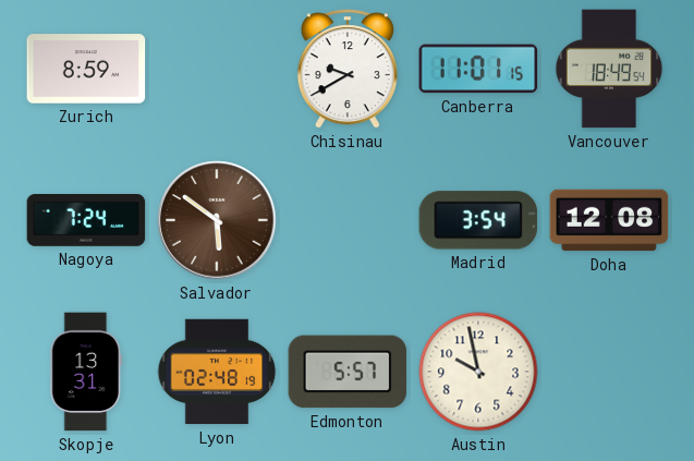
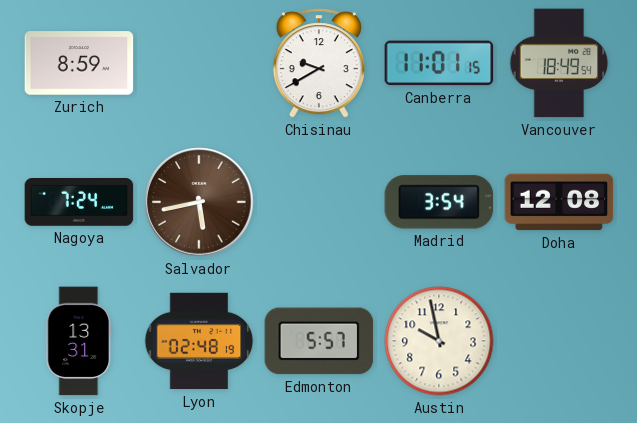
Salvador: 5:51 -> 5:43 (199, 202)
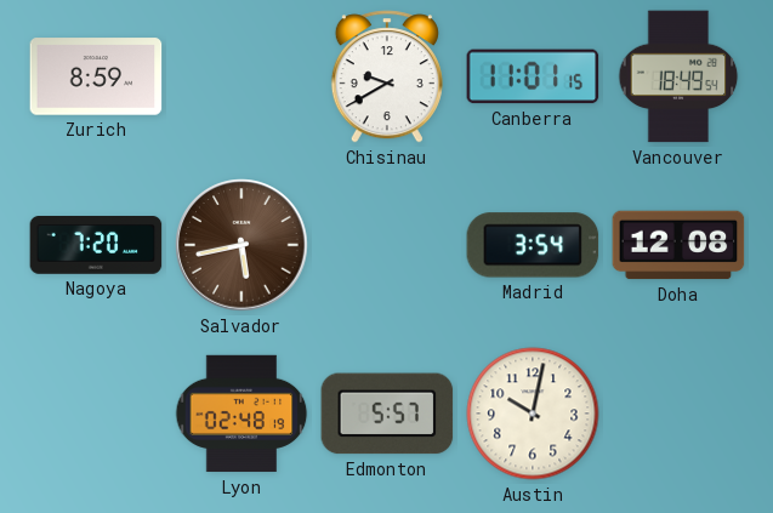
Nagoya: 7:24 -> 7:20 (96, 246)
Skopje: 13:31 -> none (79, 341)
Austin: 9:58 -> 10:02 (533, 414)
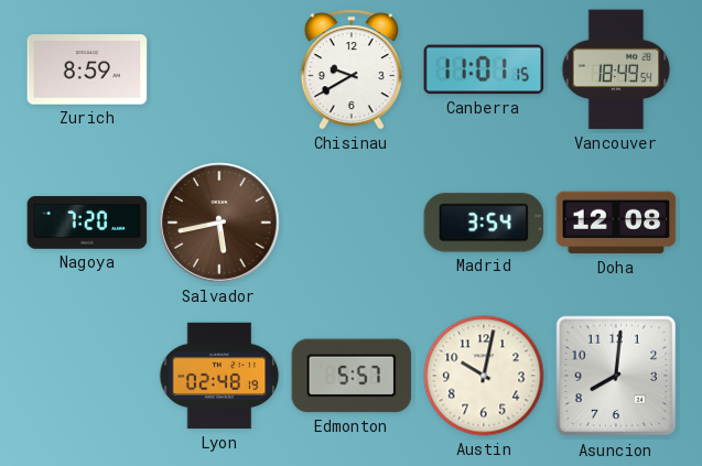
Asuncion: none -> 8:01 (616, 376)
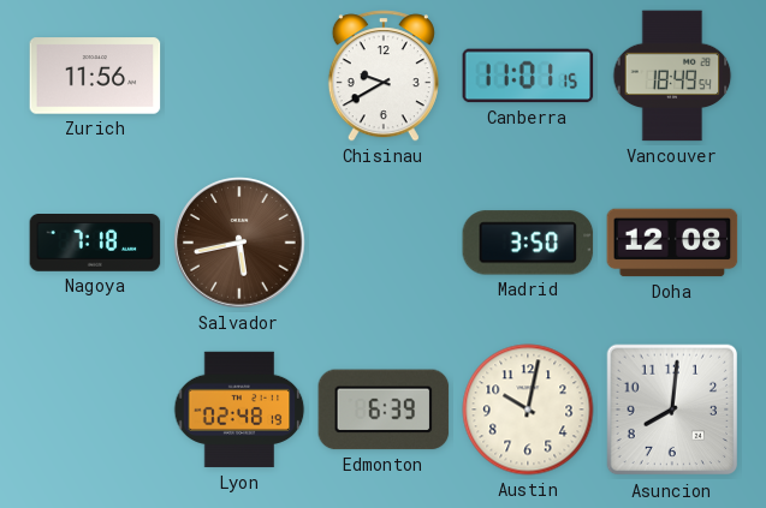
Zurich: 8:59 -> 11:56 (95, 76)
Nagoya: 7:20 -> 7:18 (95, 244)
Madrid: 3:54 -> 3:50 (528, 243)
Edmonton: 5:57 -> 6:39 (384, 410)
